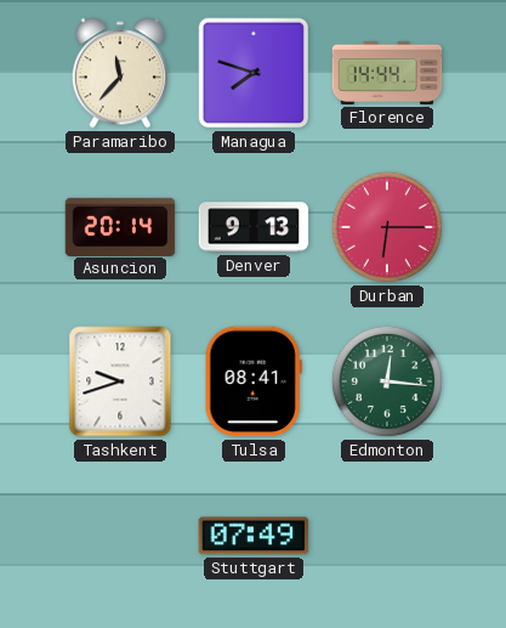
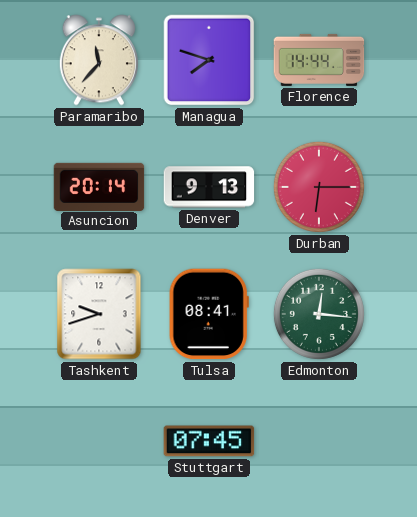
Stuttgart: 07:49 -> 07:45 (209, 441)
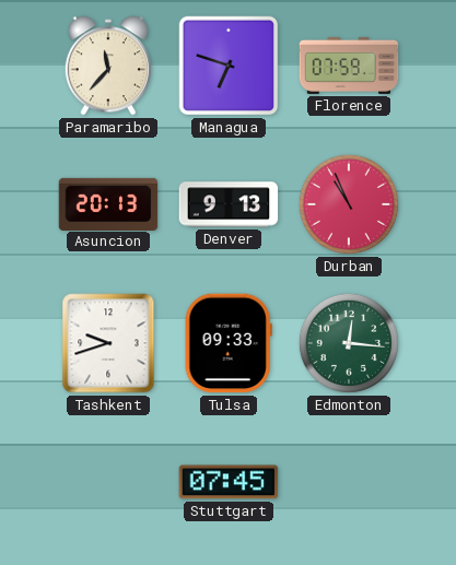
Managua: 7:48 -> 6:48 (229, 66)
Florence: 14:44 -> 07:59 (349, 66)
Asuncion: 20:14 -> 20:13 (108, 203)
Durban: 6:15 -> 10:56 (349, 204)
Tulsa: 08:41 -> 09:33 (229, 343)
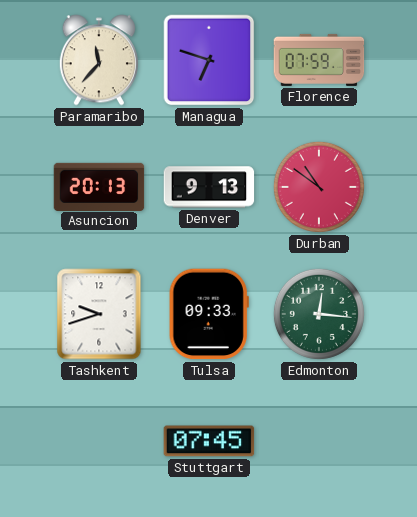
Durban: 10:56 -> 10:51 (319, 187)
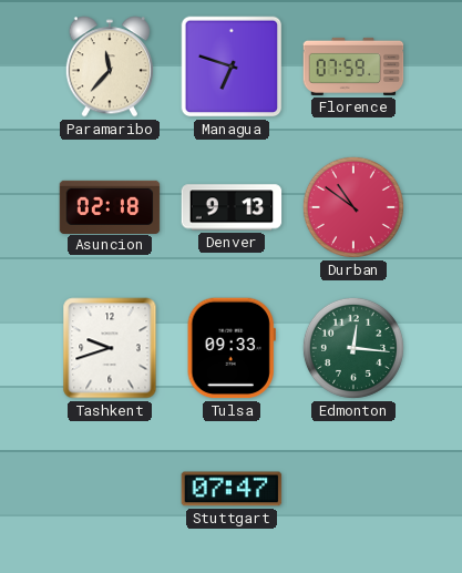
Asuncion: 20:13 -> 02:18 (110, 206)
Stuttgart: 07:45 -> 07:47 (232, 489)
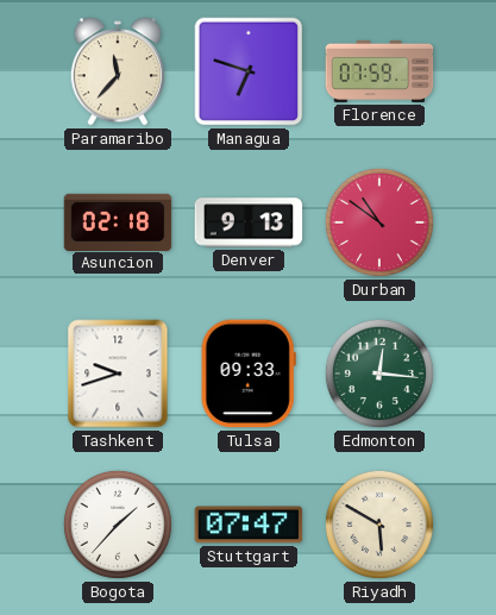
Bogota: none -> 1:37 (118, 525)
Riyadh: none -> 5:50 (379, 525)
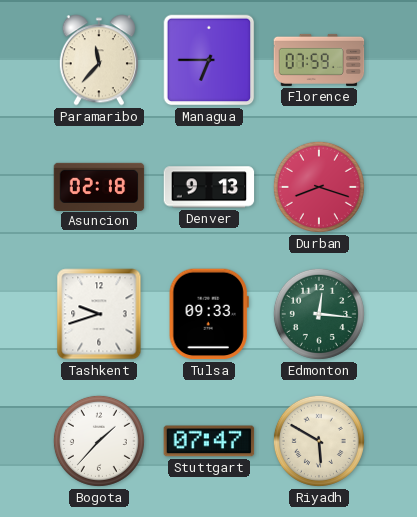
Managua: 6:48 -> 6:45 (209, 60)
Durban: 10:51 -> 8:18 (319, 187)
